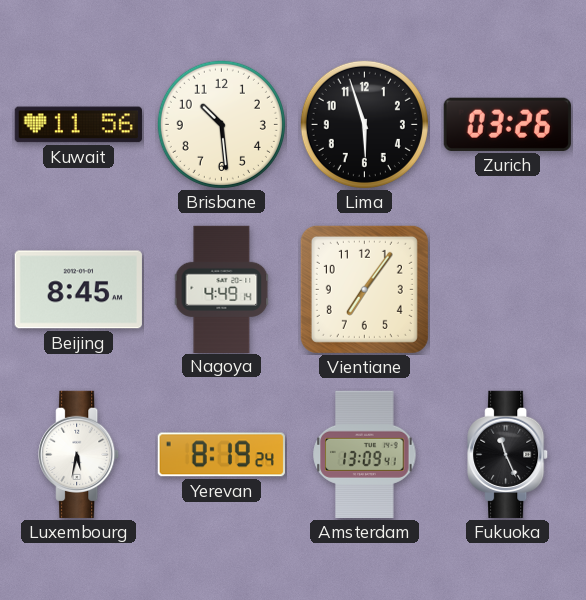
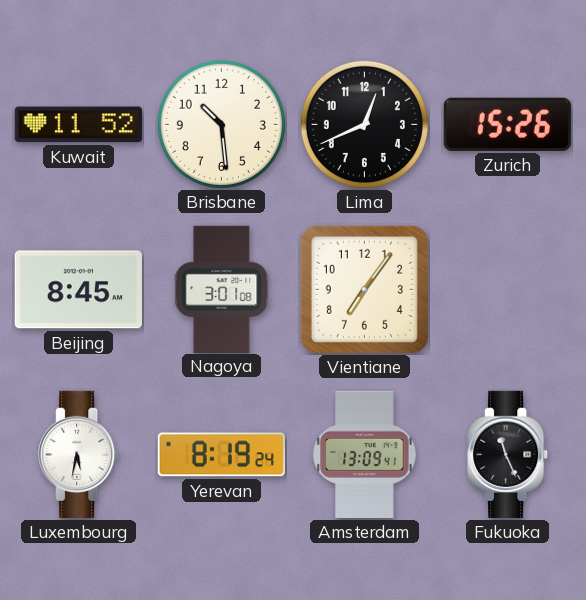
Kuwait: 11:56 -> 11:52 (78, 125)
Lima: 5:57 -> 12:41 (364, 124)
Zurich: 03:26 -> 15:26 (507, 124)
Nagoya: 4:49 -> 3:01 (222, 289)
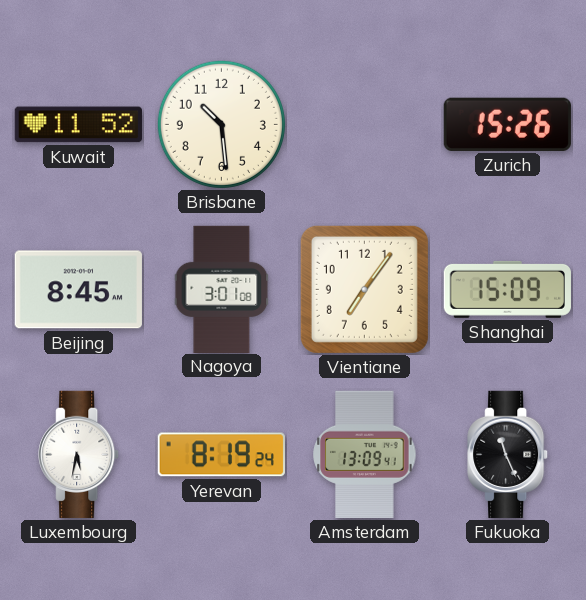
Lima: 12:41 -> none (364, 124)
Shanghai: none -> 15:09 (507, 289)
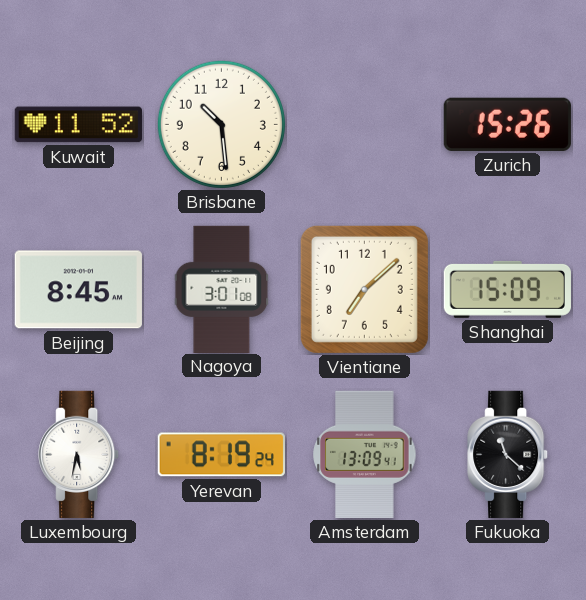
Vientiane: 7:06 -> 7:08 (364, 289)
Fukuoka: 11:26 -> 11:22 (508, 454)
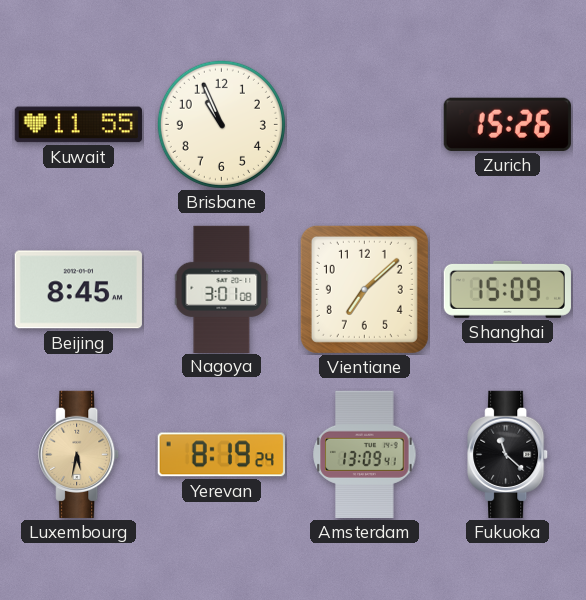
Kuwait: 11:52 -> 11:55 (78, 125)
Brisbane: 10:29 -> 10:56 (221, 124)
Luxembourg dial: white -> champagne (79, 454)
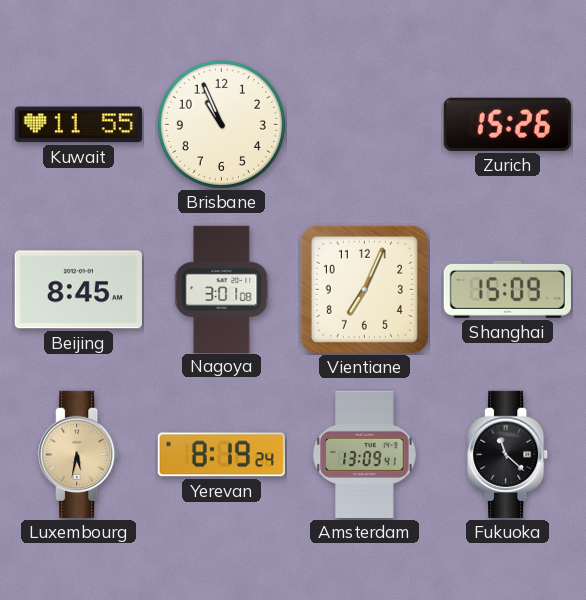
Vientiane: 7:08 -> 7:04 (364, 289)
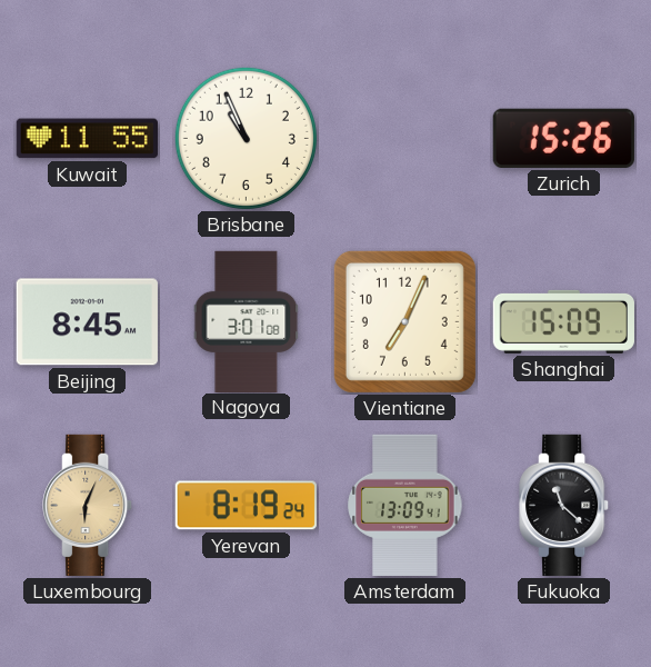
Luxembourg: 5:32 -> 6:04 (88, 505)
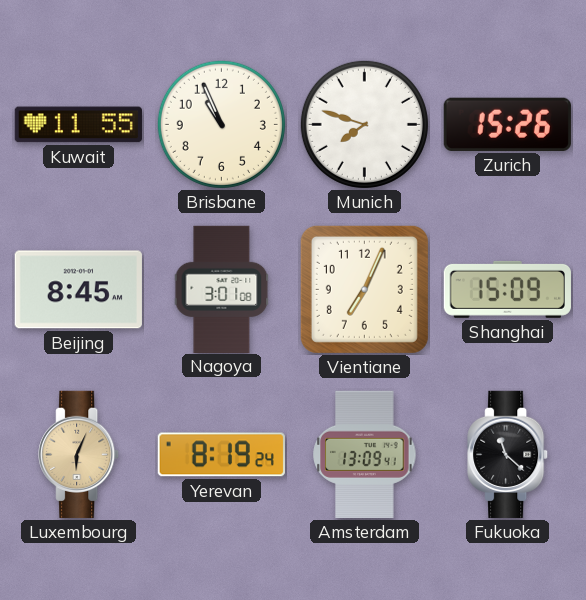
Munich: none -> 7:48 (364, 124)
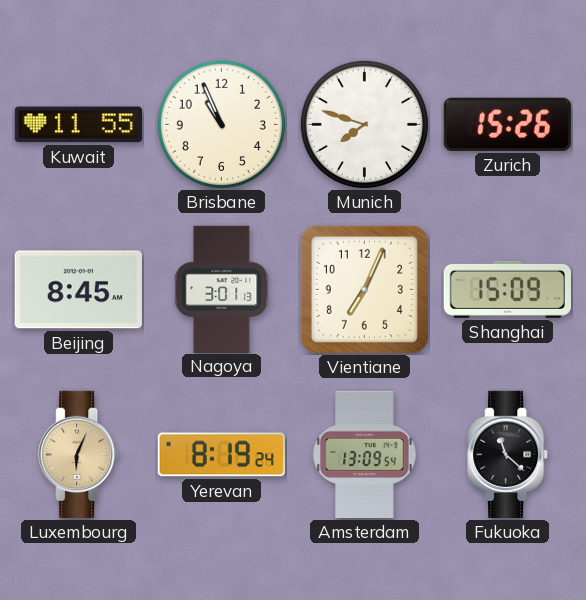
Nagoya: 3:01:08 -> 3:01:13 (222, 289)
Amsterdam: 13:09:41 -> 13:09:54 (365, 454)
